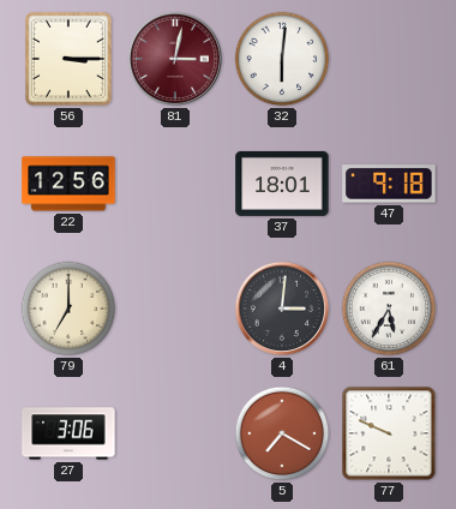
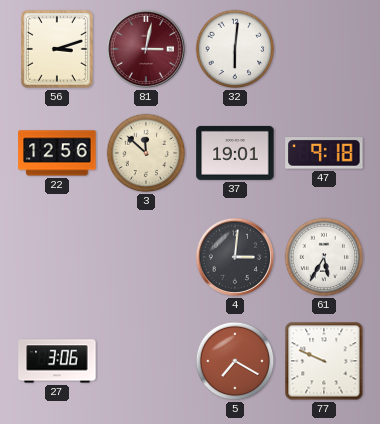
56: 3:15 -> 3:12 (57, 49)
3: none -> 11:52 (146, 153)
37: 18:01 -> 19:01 (235, 153)
79: 7:00 -> none (68, 309)
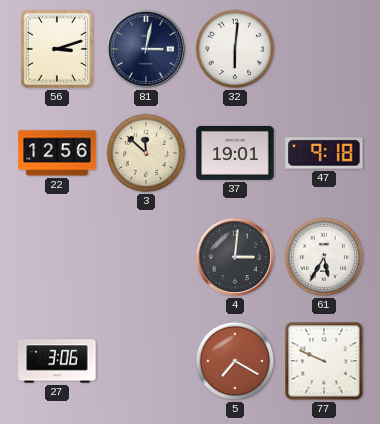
81 dial: burgundy -> navy (146, 49)
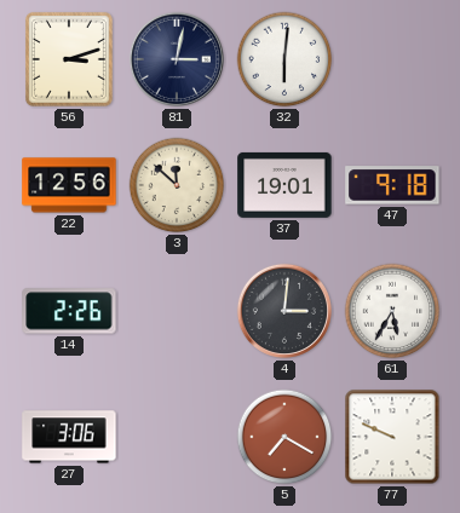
14: none -> 2:26 (69, 311)
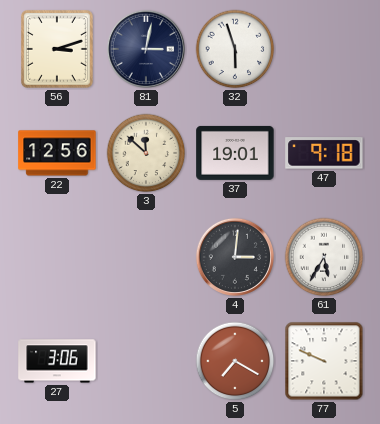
32: 6:01 -> 5:57 (235, 49)
14: 2:26 -> none (69, 311)
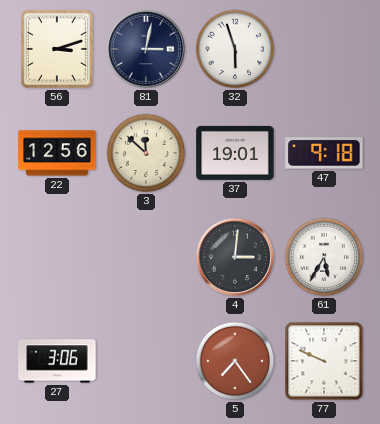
5: 7:20 -> 7:24 (235, 361)
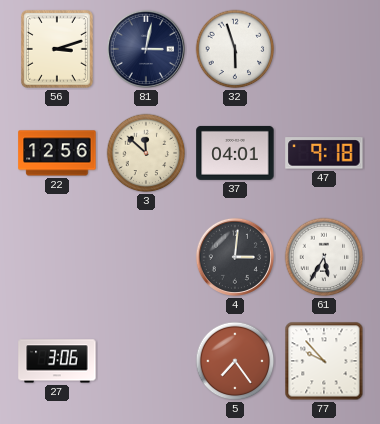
37: 19:01 -> 04:01 (235, 153)
77: 9:49 -> 9:53 (324, 361)
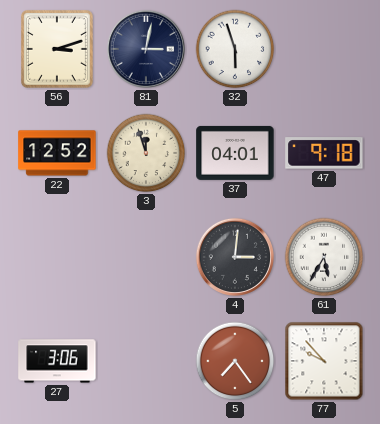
22: 12:56 -> 12:52 (57, 153)
3: 11:52 -> 11:57 (146, 153)
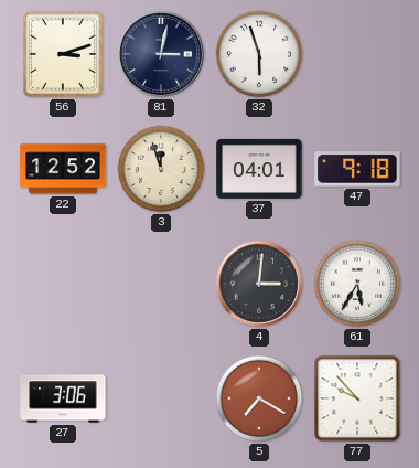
5: 7:24 -> 7:20 (259, 398)
